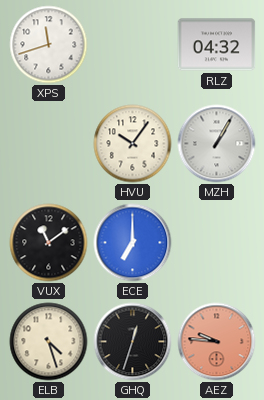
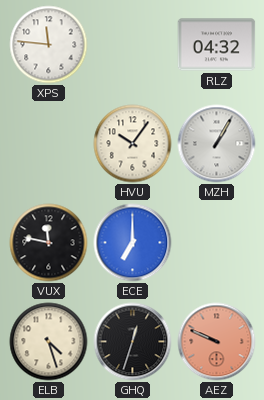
XPS: 11:42 -> 11:46 (49, 45)
VUX: 11:09 -> 11:47 (49, 243)
AEZ: 9:46 -> 9:49 (217, 342)
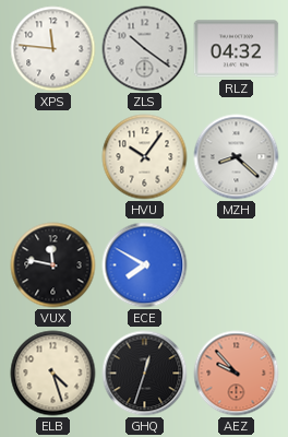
ZLS: none -> 10:21 (145, 49)
MZH: 1:05 -> 8:22 (237, 157)
ECE: 7:00 -> 7:50 (145, 265)
AEZ: 9:49 -> 9:53 (237, 374)
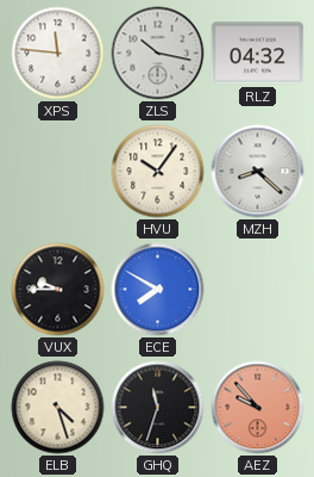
ZLS: 10:21 -> 10:17 (158, 54)
VUX: 11:47 -> 9:45 (58, 290)
GHQ: 12:33 -> 11:33 (158, 408)
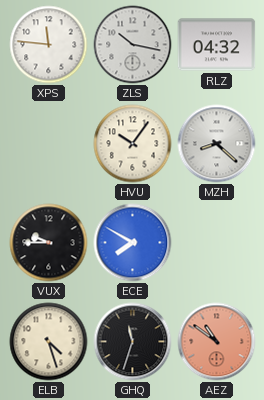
AEZ: 9:53 -> 10:51 (217, 342)
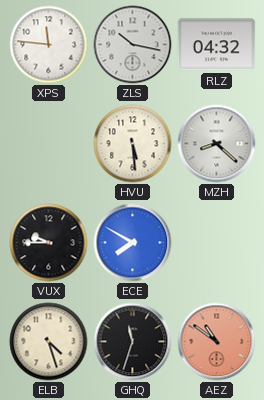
HVU: 10:06 -> 5:29 (133, 144)
